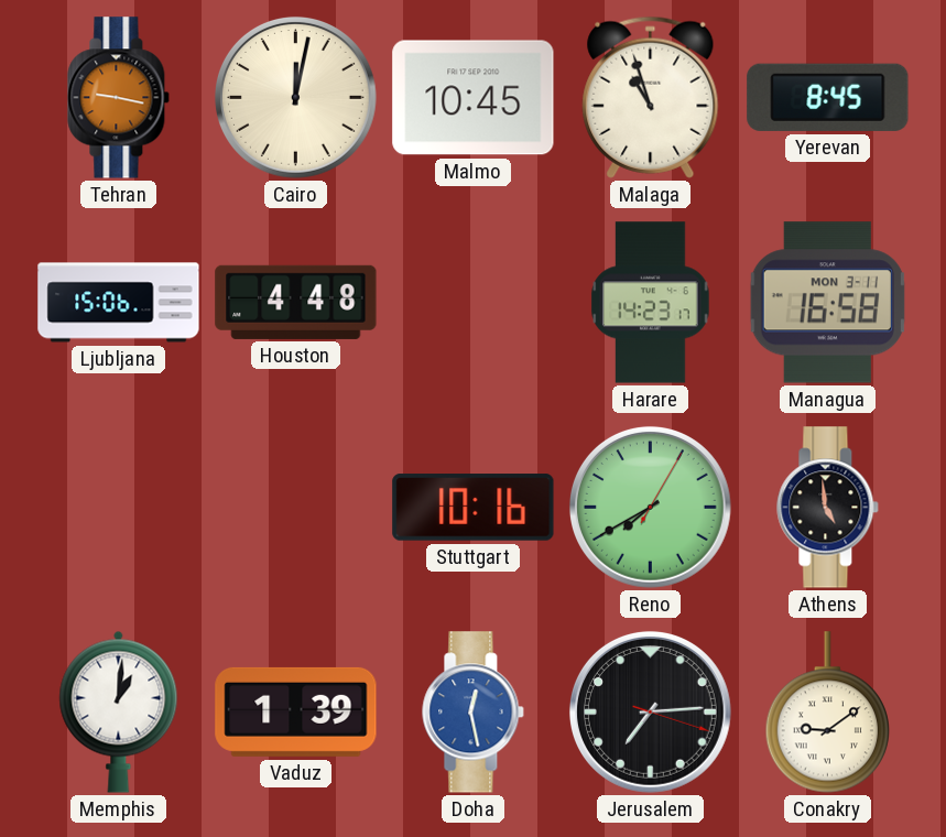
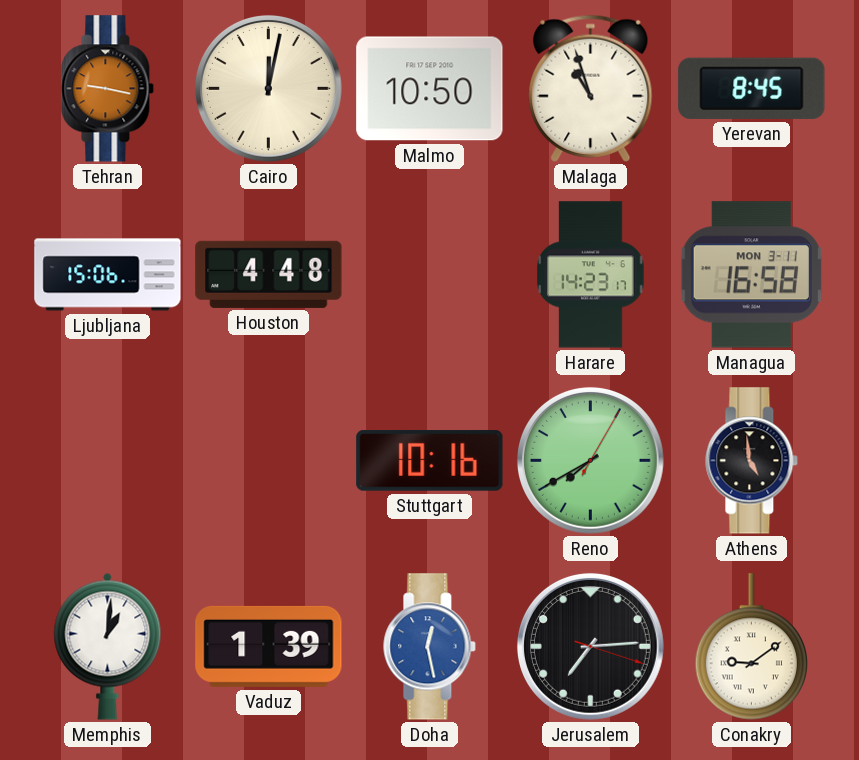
Malmo: 10:45 -> 10:50 (430, 89)
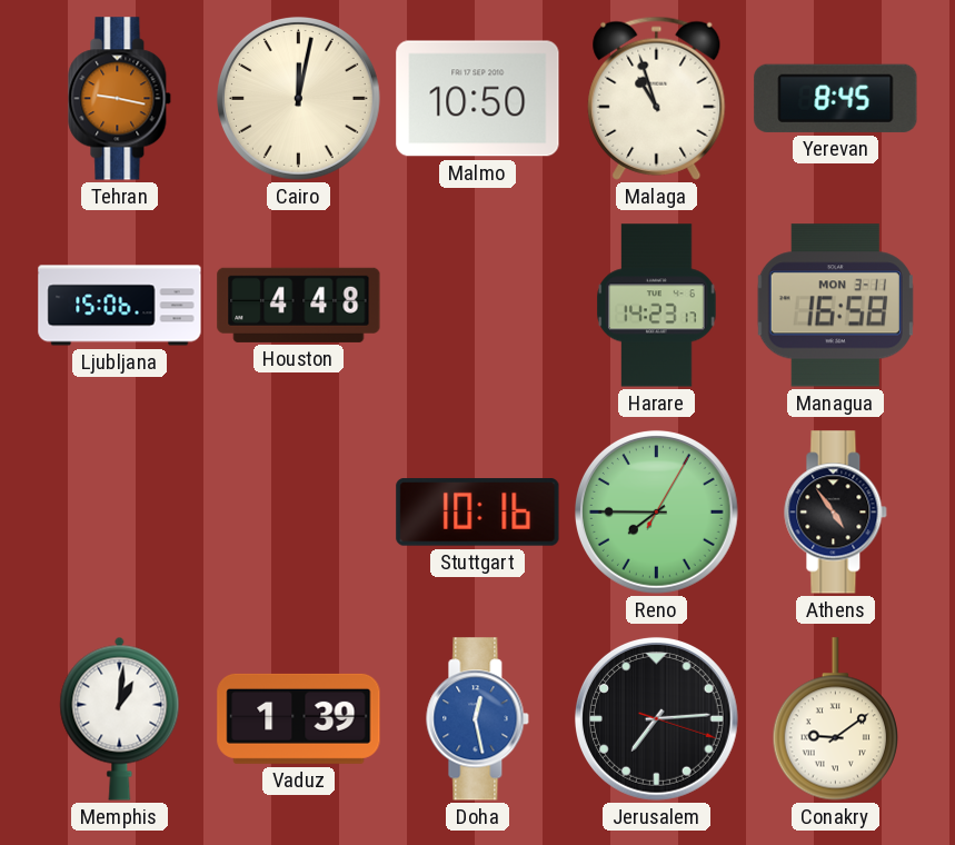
Reno: 7:40 -> 7:45 (656, 511)
Athens: 4:59 -> 4:54 (836, 513)
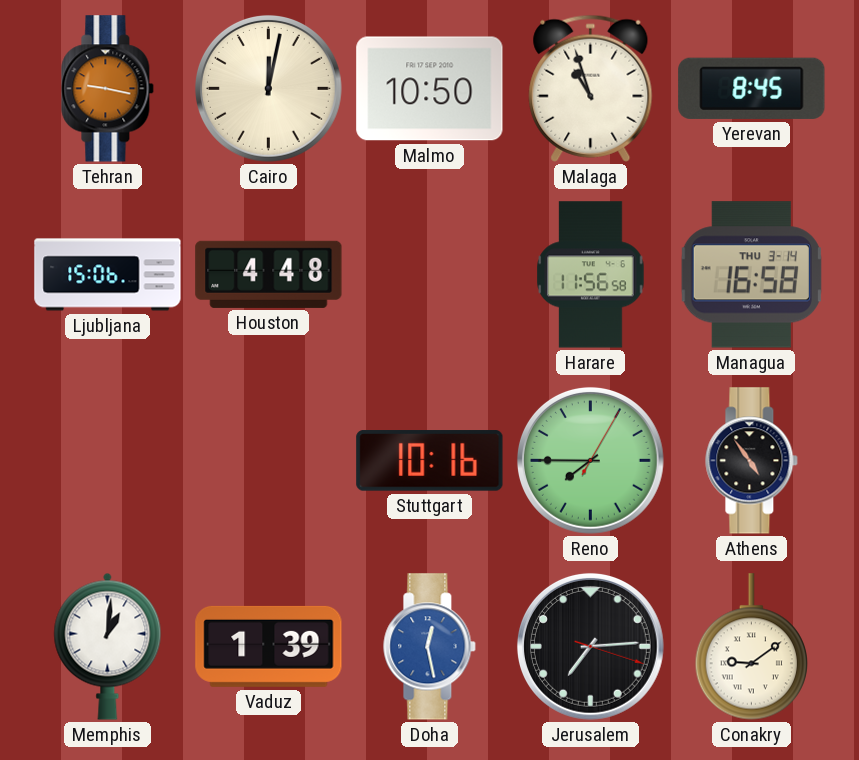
Harare: 14:23 -> 11:56 (591, 275)
Managua date: MON 3-11 -> THU 3-14 (751, 275)
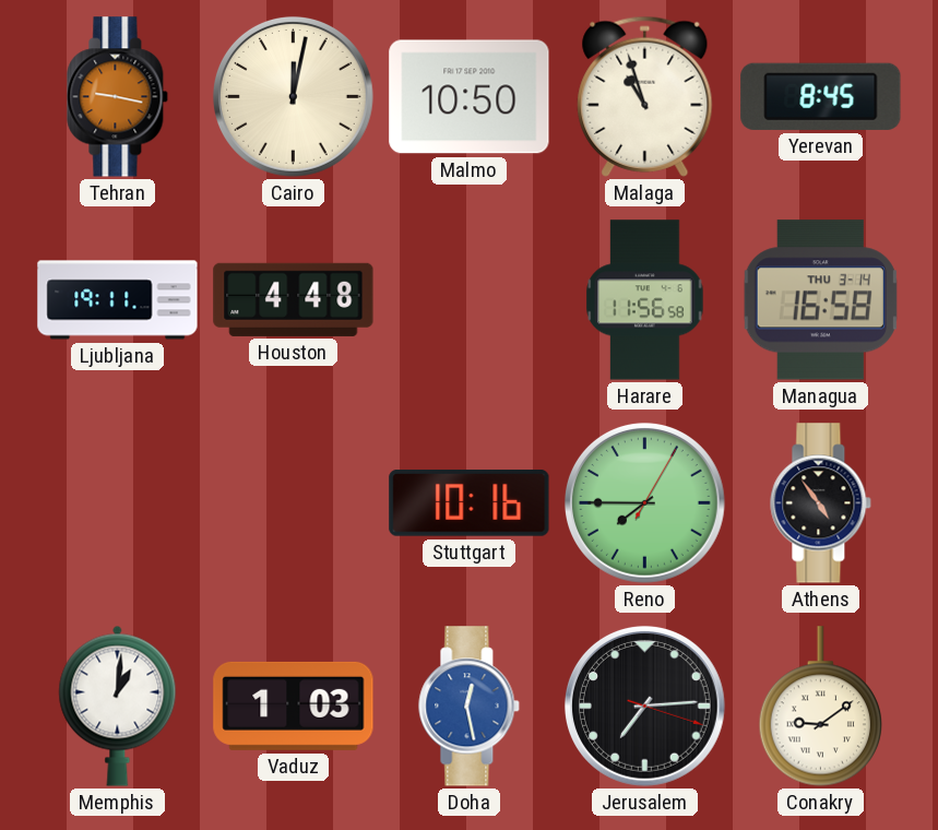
Ljubljana: 15:06 -> 19:11 (118, 300)
Vaduz: 1:39 -> 1:03 (294, 705)
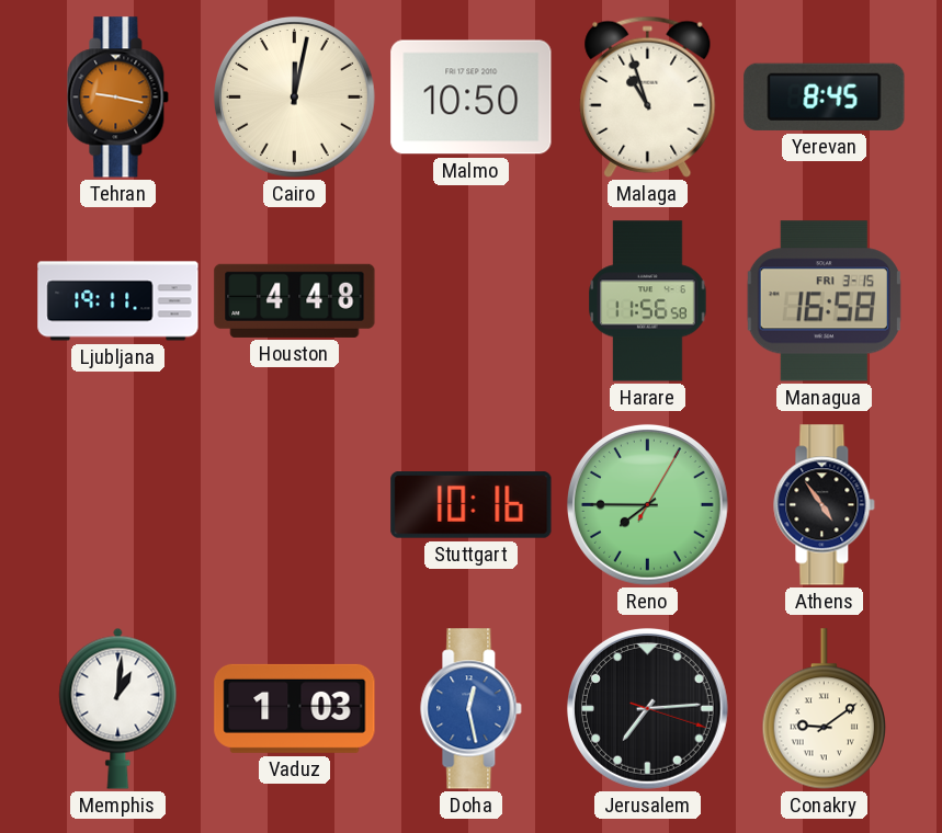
Managua date: THU 3-14 -> FRI 3-15 (824, 301)
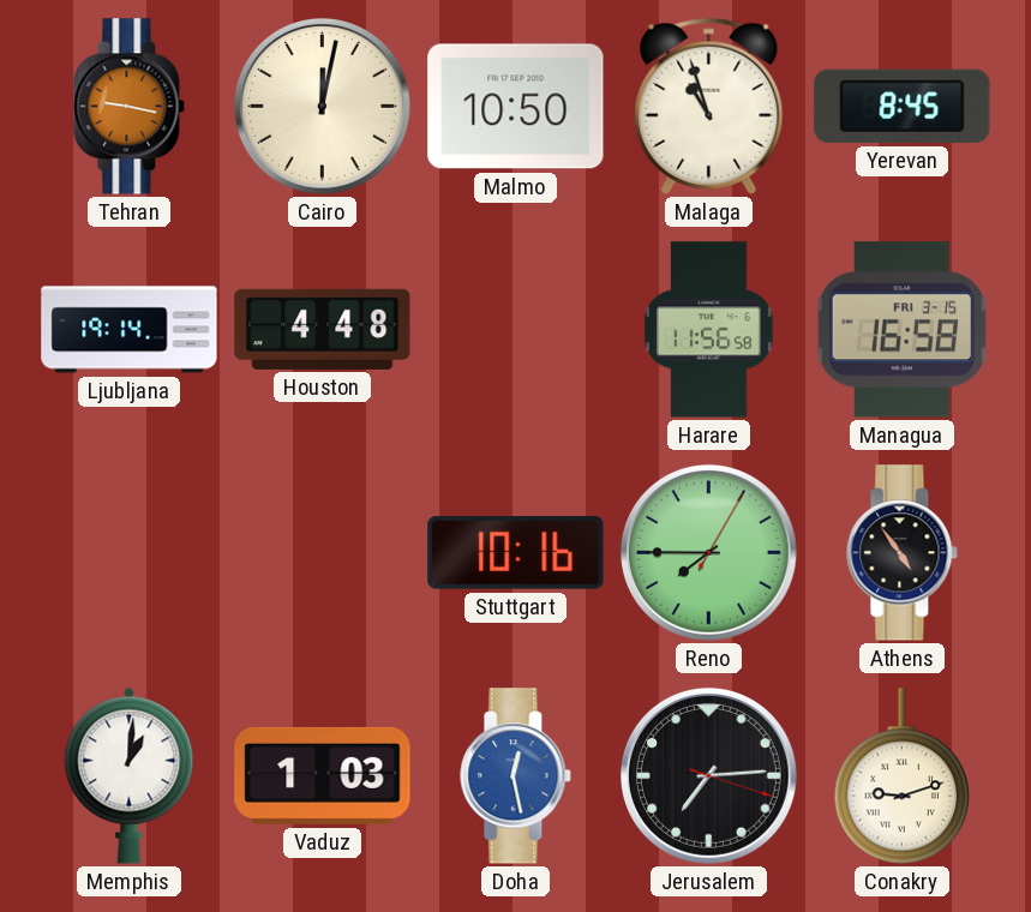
Ljubljana: 19:11 -> 19:14 (130, 330)
Conakry: 9:09 -> 9:12 (901, 776)
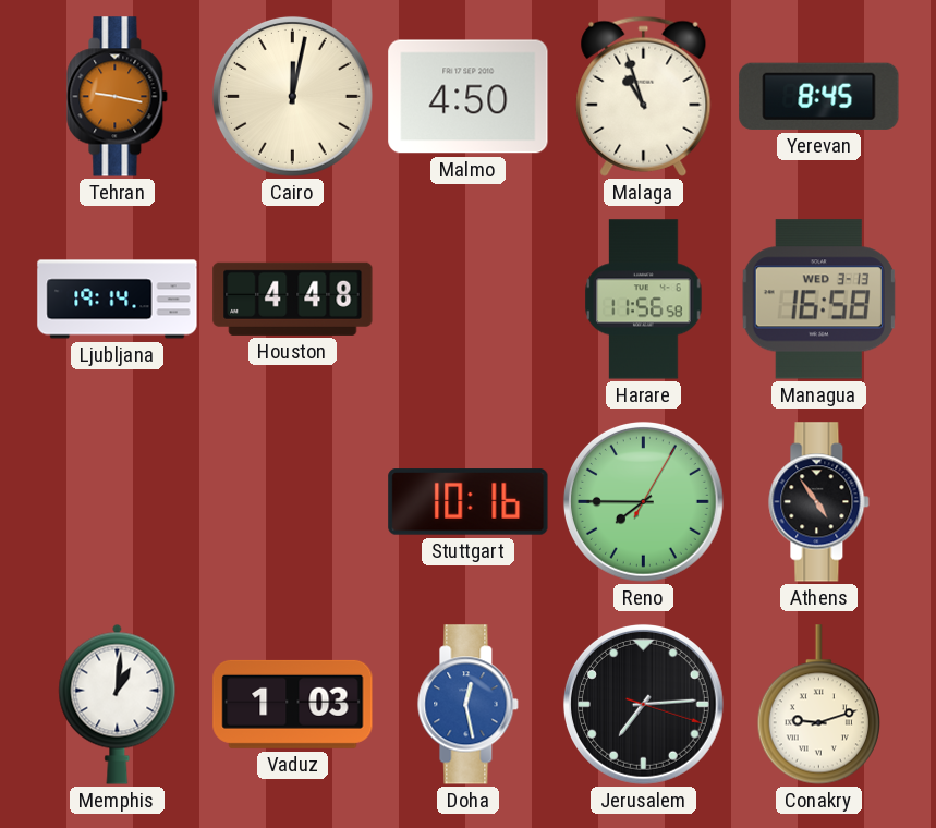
Malmo: 10:50 -> 4:50 (469, 97)
Managua date: FRI 3-15 -> WED 3-13 (818, 300)
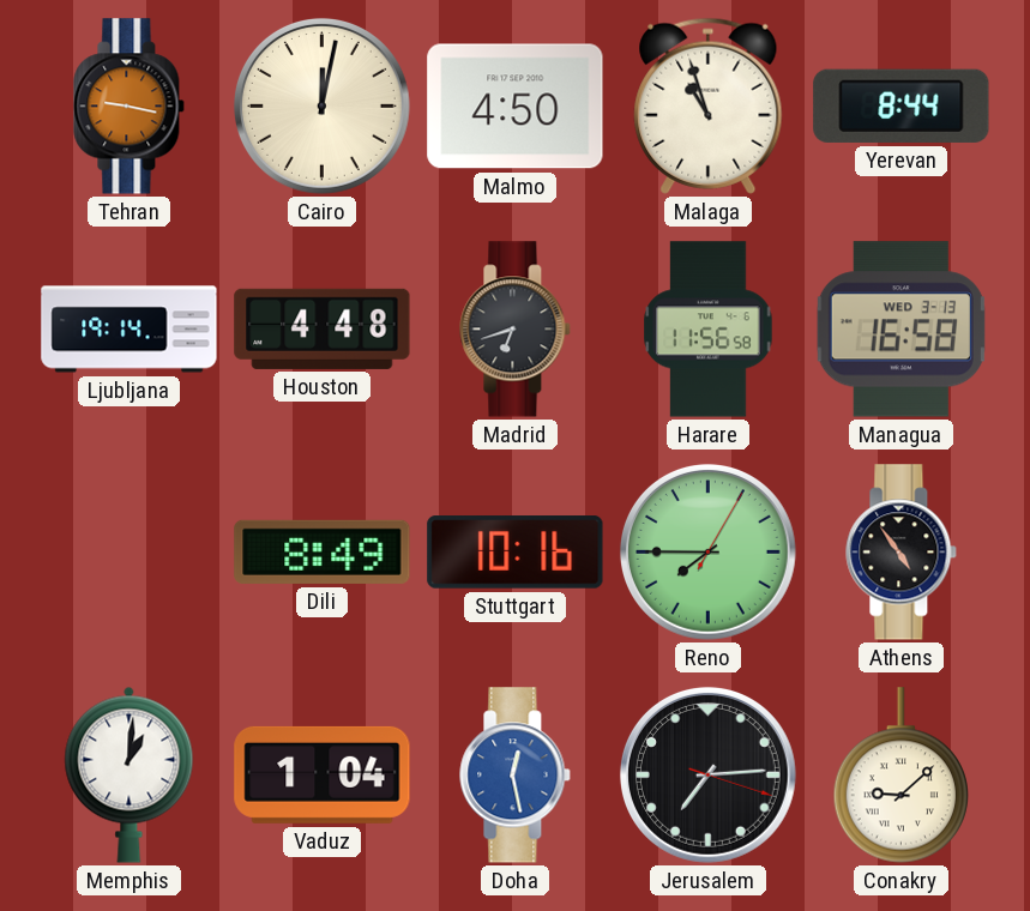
Yerevan: 8:45 -> 8:44 (902, 105)
Madrid: none -> 6:42 (516, 330)
Dili: none -> 8:49 (323, 551)
Vaduz: 1:03 -> 1:04 (323, 774)
Conakry: 9:12 -> 9:08 (901, 776)
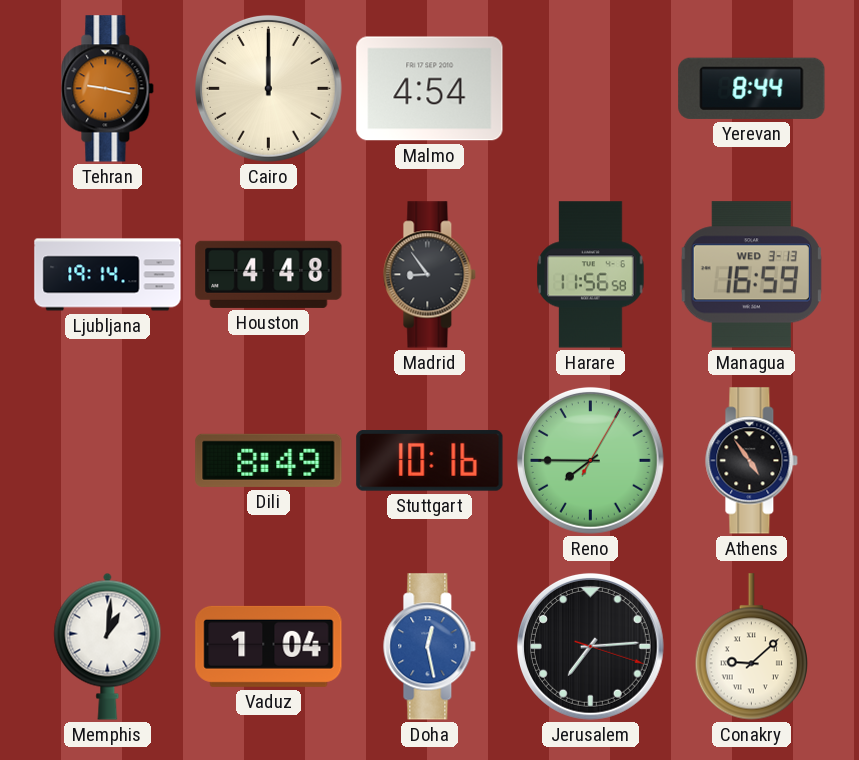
Cairo: 12:02 -> 12:00 (268, 88)
Malmo: 4:50 -> 4:54 (430, 89)
Malaga: 10:57 -> none (709, 105)
Madrid: 6:42 -> 8:54 (430, 275)
Managua: 16:58 -> 16:59 (751, 275)
